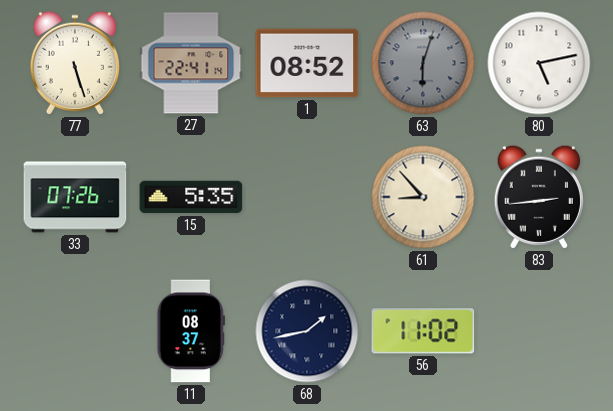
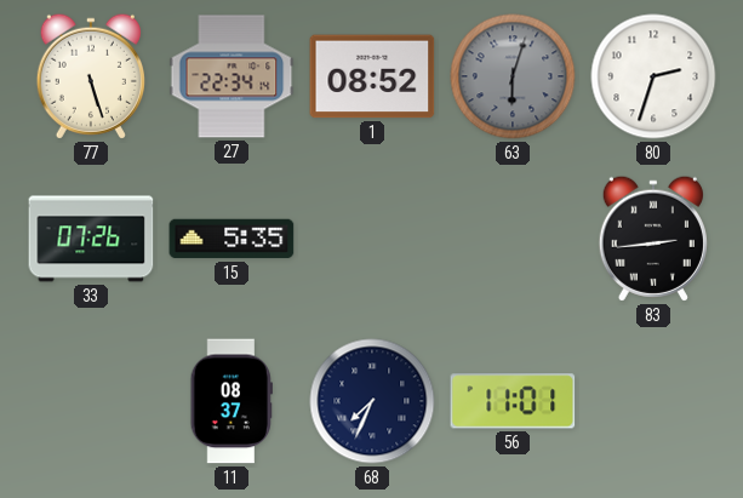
27: 22:41 -> 22:34 (232, 76)
80: 5:13 -> 2:33 (653, 76)
61: 8:53 -> none (423, 197)
68: 1:43 -> 7:34 (372, 401)
56: 11:02 -> 11:01 (513, 401)
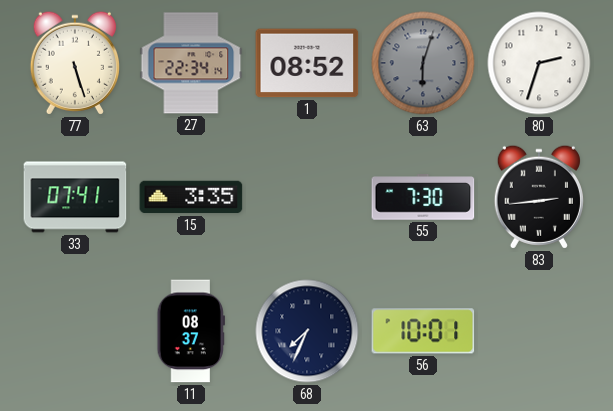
33: 07:26 -> 07:41 (75, 197)
15: 5:35 -> 3:35 (191, 197)
55: none -> 7:30 (423, 198)
56: 11:01 -> 10:01 (423, 331)
